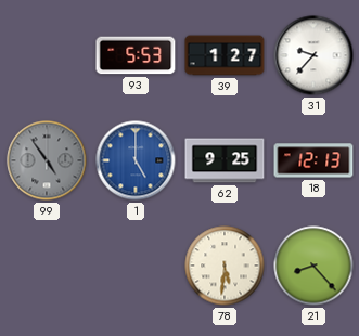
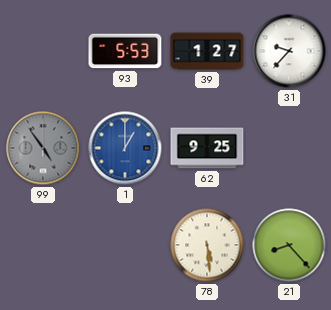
1: 5:00 -> 1:00 (125, 148)
18: 12:13 -> none (313, 160)
78: 5:31 -> 5:29 (207, 245)
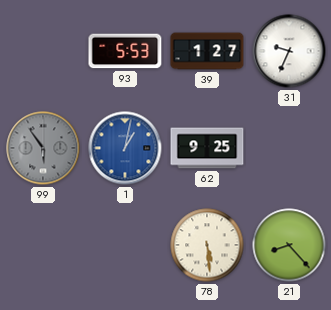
31: 9:37 -> 9:34 (289, 51)
99: 4:54 -> 5:54 (43, 148)
1: 1:00 -> 1:02 (125, 148)
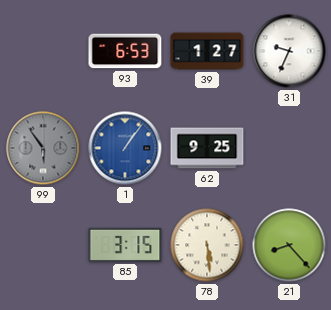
93: 5:53 -> 6:53 (125, 51)
1: 1:02 -> 1:06 (125, 148)
85: none -> 3:15 (125, 245)
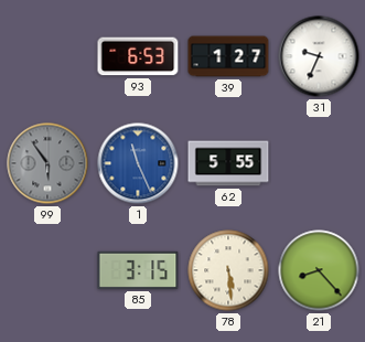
1: 1:06 -> 11:26 (138, 163)
62: 9:25 -> 5:55 (228, 163)
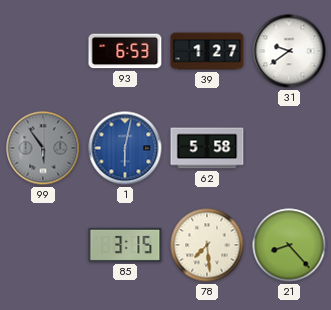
31: 9:34 -> 9:39 (289, 51)
1: 11:26 -> 6:02 (125, 148)
62: 5:55 -> 5:58 (207, 148)
78: 5:29 -> 7:29 (207, 245)
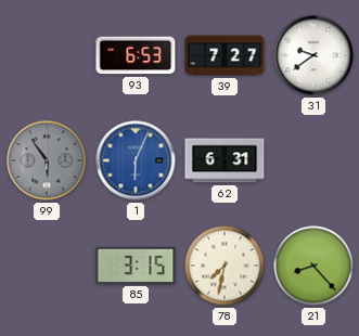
39: 1:27 -> 7:27 (225, 55)
1: 6:02 -> 6:04 (136, 160)
62: 5:58 -> 6:31 (225, 160)
78: 7:29 -> 7:32 (225, 266)
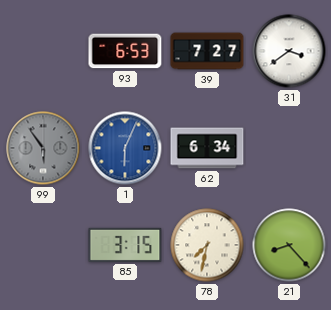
31: 9:39 -> 3:39 (289, 51)
62: 6:31 -> 6:34 (207, 148)
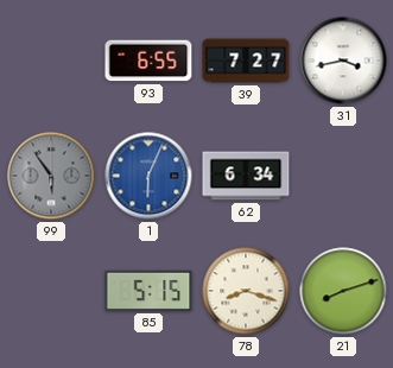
93: 6:53 -> 6:55 (148, 61)
31: 3:39 -> 3:43 (343, 61)
85: 3:15 -> 5:15 (148, 291)
78: 7:32 -> 8:18 (246, 291)
21: 8:23 -> 8:12 (343, 291)
